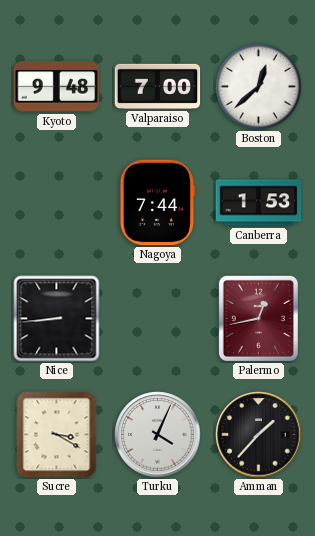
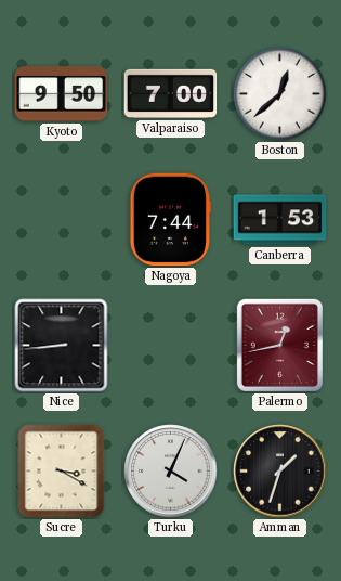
Kyoto: 9:48 -> 9:50 (62, 94)
Amman: 1:37 -> 1:33 (280, 472)
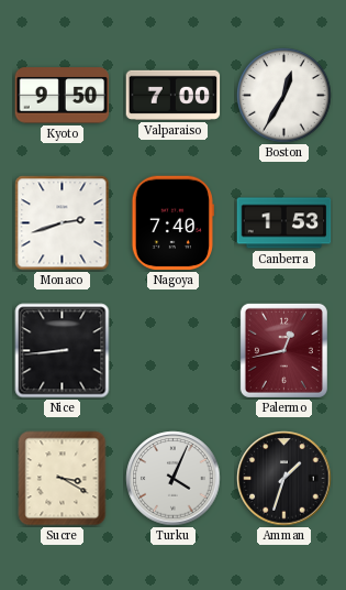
Boston: 12:38 -> 12:35 (284, 96)
Monaco: none -> 2:42 (63, 223)
Nagoya: 7:44 -> 7:40 (172, 223)
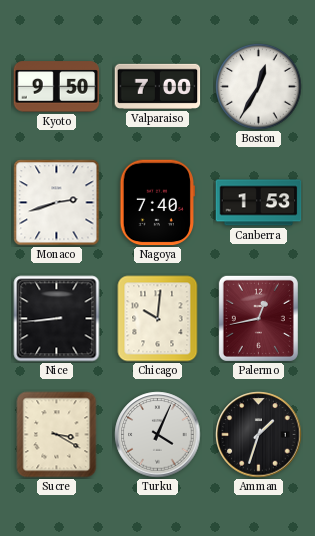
Chicago: none -> 10:01 (158, 319)
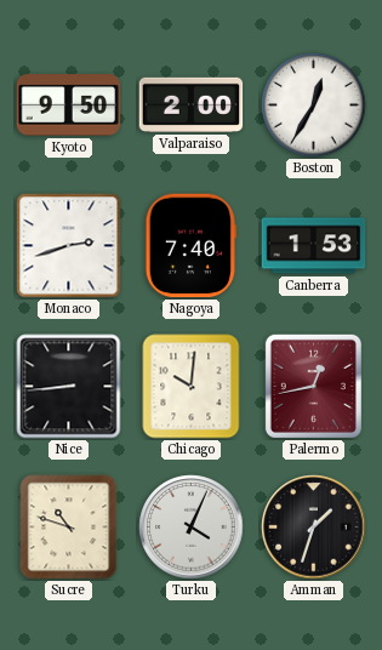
Valparaiso: 7:00 -> 2:00 (192, 104)
Sucre: 3:20 -> 10:48 (69, 528)
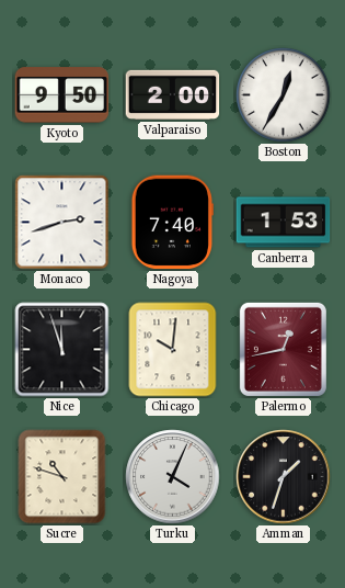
Nice: 8:44 -> 11:57 (62, 350)
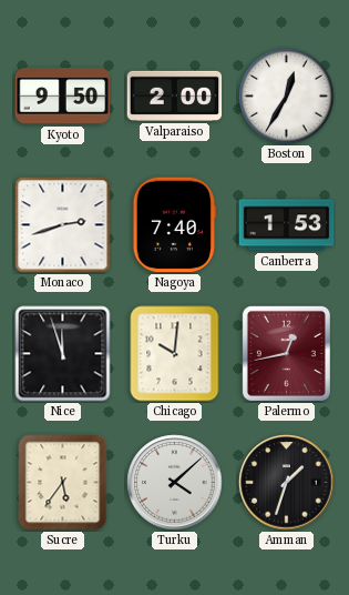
Sucre: 10:48 -> 5:36 (63, 483)
Turku: 4:04 -> 4:08 (175, 483)
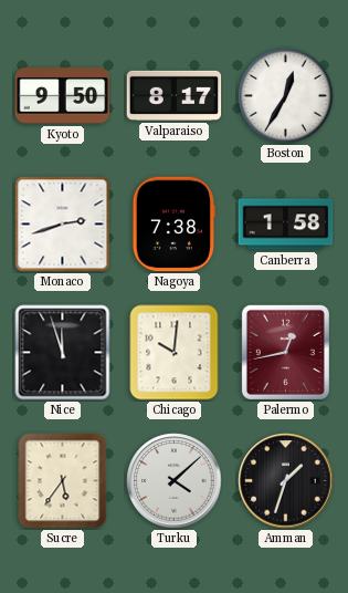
Valparaiso: 2:00 -> 8:17 (175, 95)
Nagoya: 7:40 -> 7:38 (173, 225)
Canberra: 1:53 -> 1:58 (286, 225)
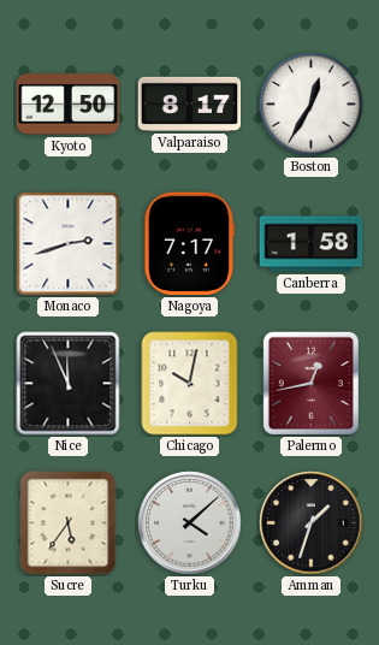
Kyoto: 9:50 -> 12:50 (69, 105)
Nagoya: 7:38 -> 7:17 (189, 244)
Nice: 11:57 -> 11:56 (69, 384)
Chicago: 10:01 -> 10:02 (190, 384)
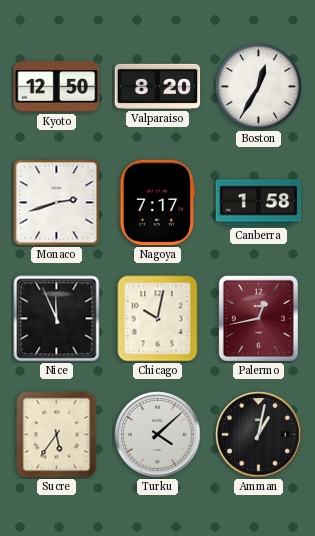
Valparaiso: 8:17 -> 8:20 (158, 86)
Amman: 1:33 -> 1:02 (259, 435)
